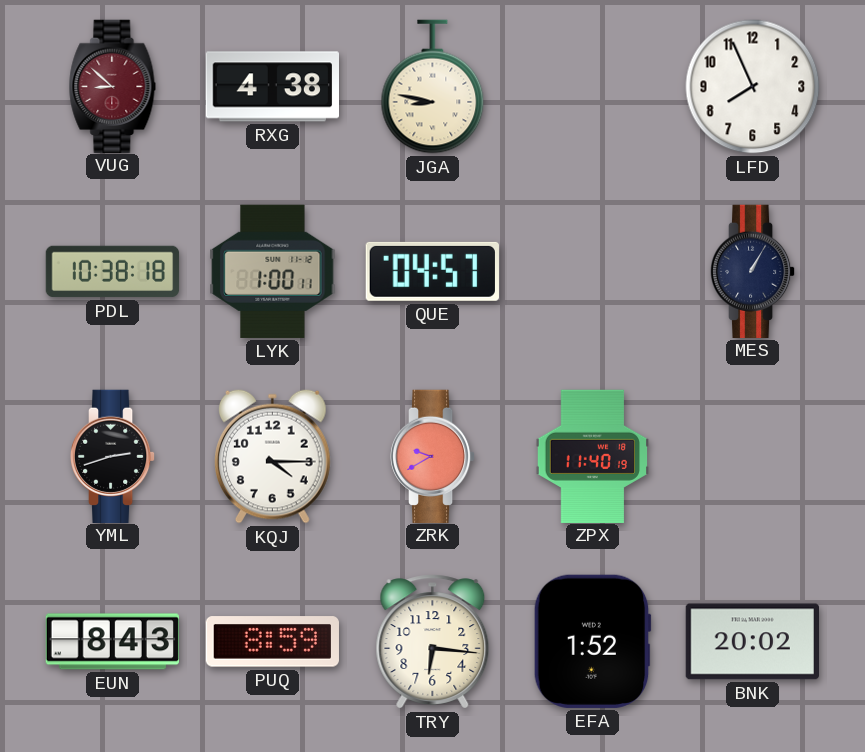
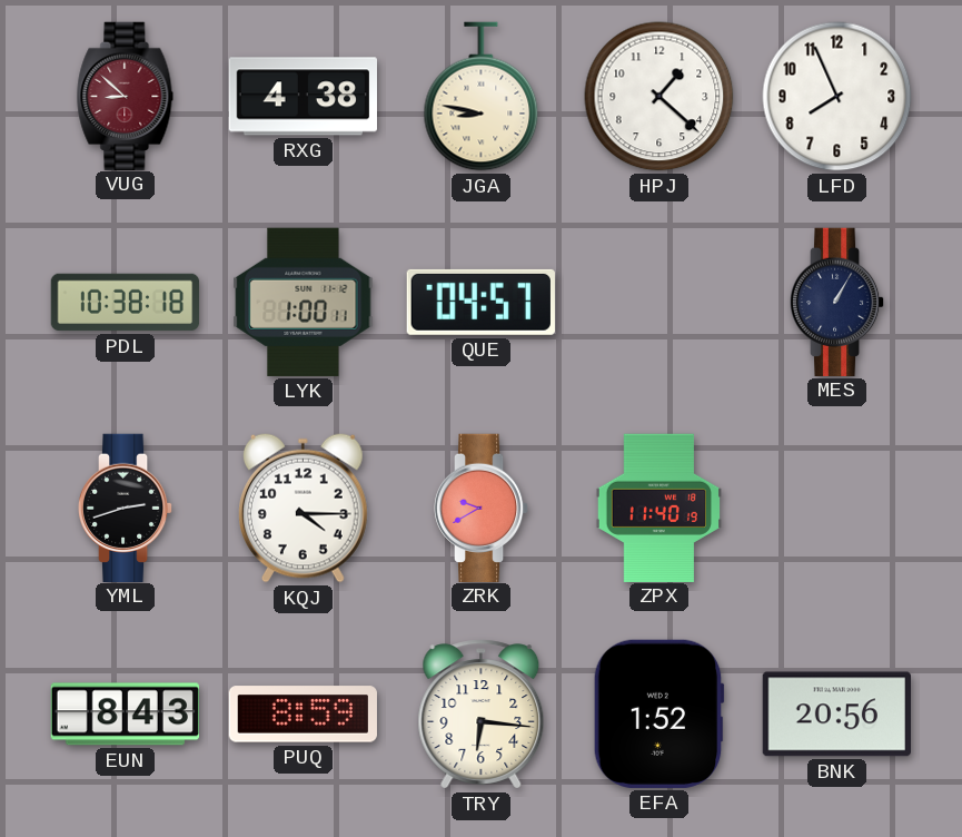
HPJ: none -> 1:22 (659, 97)
BNK: 20:02 -> 20:56 (836, 715)
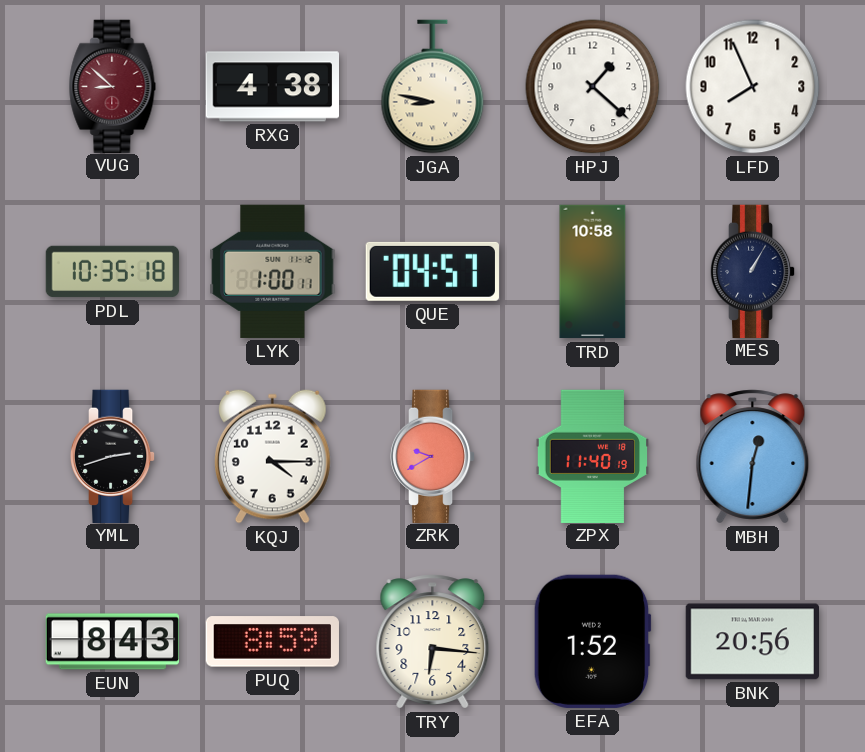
PDL: 10:38 -> 10:35 (113, 272)
TRD: none -> 10:58 (593, 272)
MBH: none -> 12:31 (753, 457)
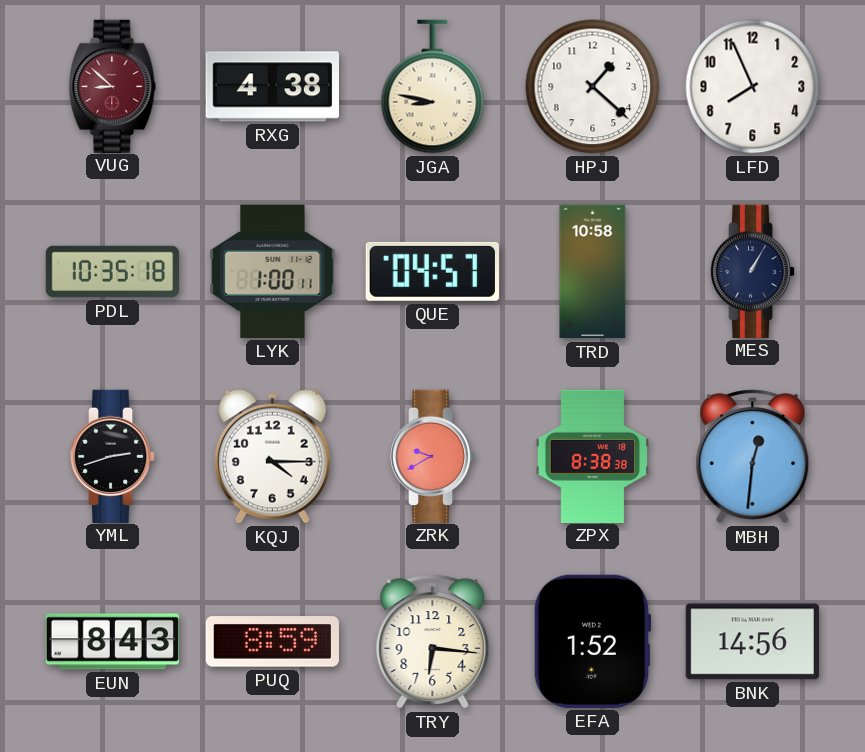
ZPX: 11:40 -> 8:38 (593, 456)
BNK: 20:56 -> 14:56 (752, 642)
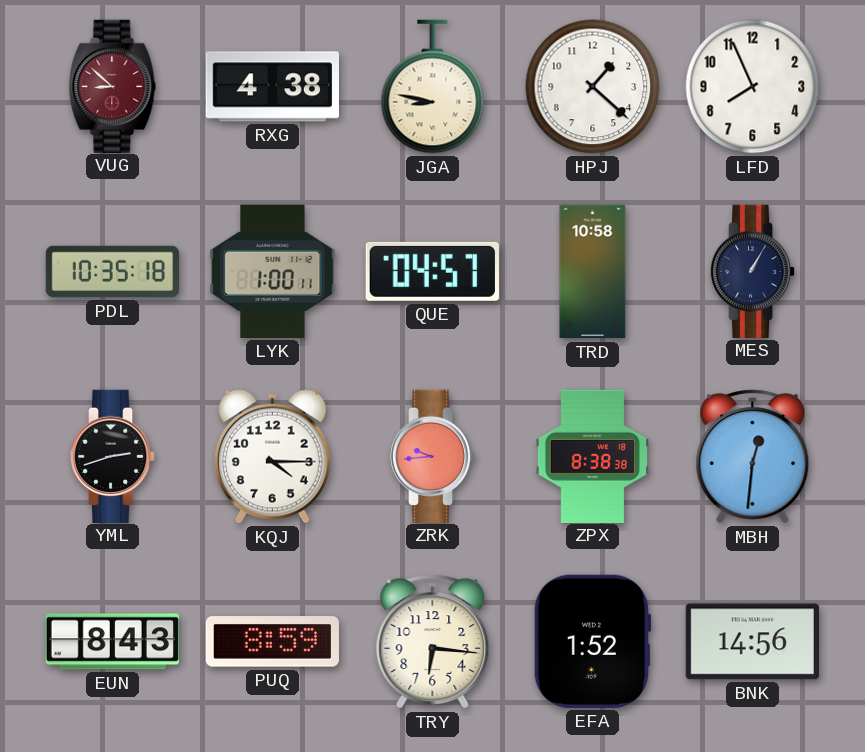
ZRK: 9:40 -> 9:44 (433, 456)
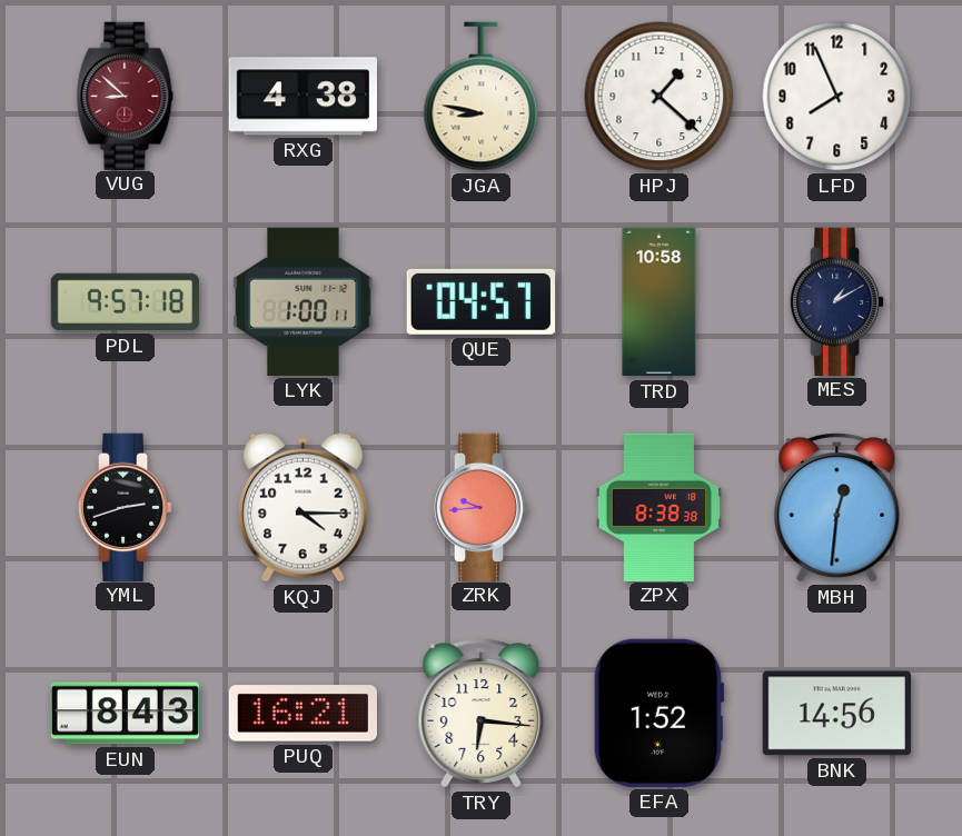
PDL: 10:35 -> 9:57 (126, 302)
MES: 1:05 -> 1:10 (837, 301)
PUQ: 8:59 -> 16:21 (303, 714)
